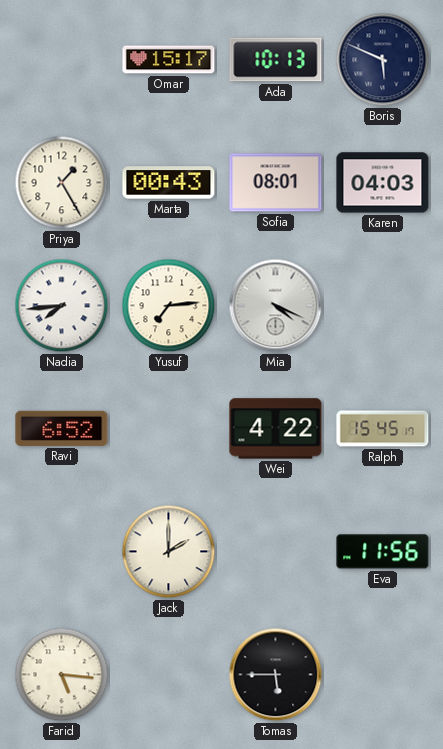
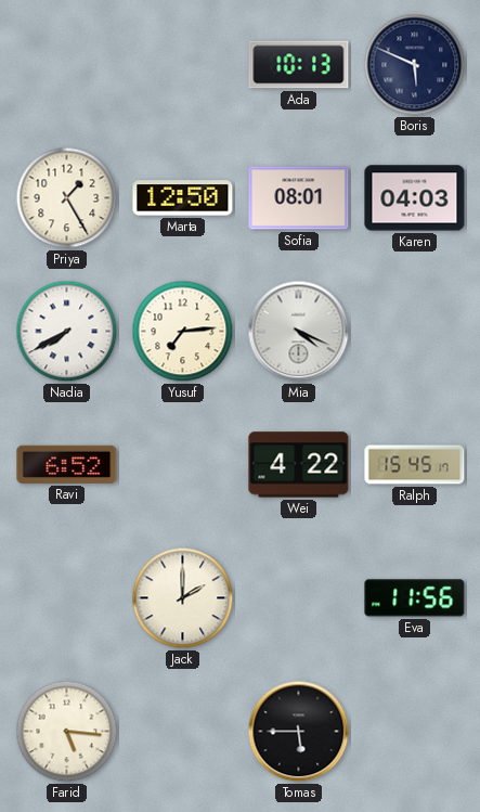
Omar: 15:17 -> none (169, 60)
Marta: 00:43 -> 12:50 (183, 198)
Nadia: 7:44 -> 7:40 (67, 332)
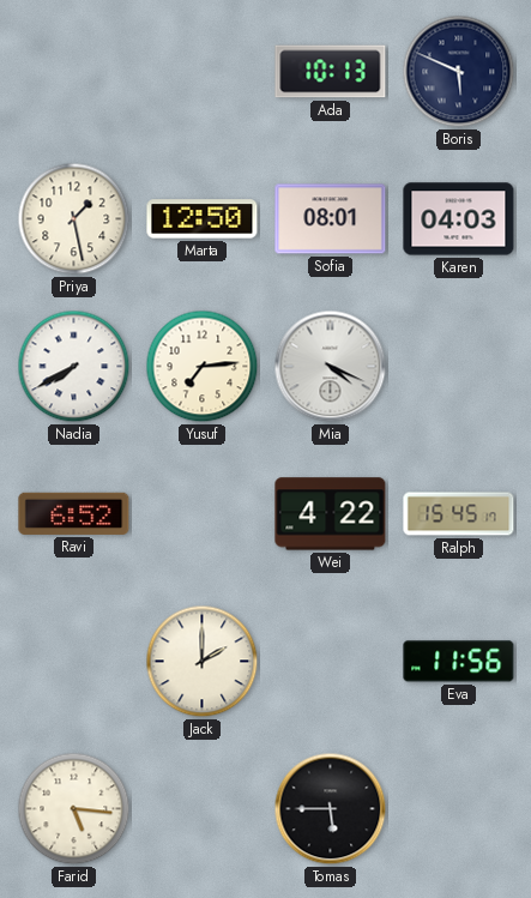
Priya: 1:25 -> 1:28 (74, 219)
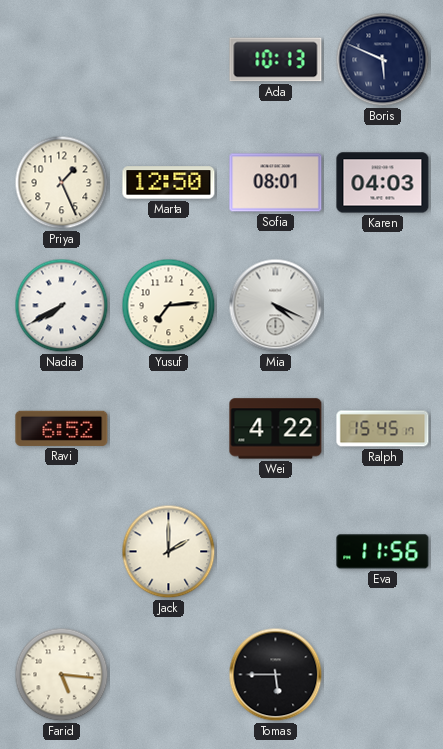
Priya: 1:28 -> 1:26 (62, 183)
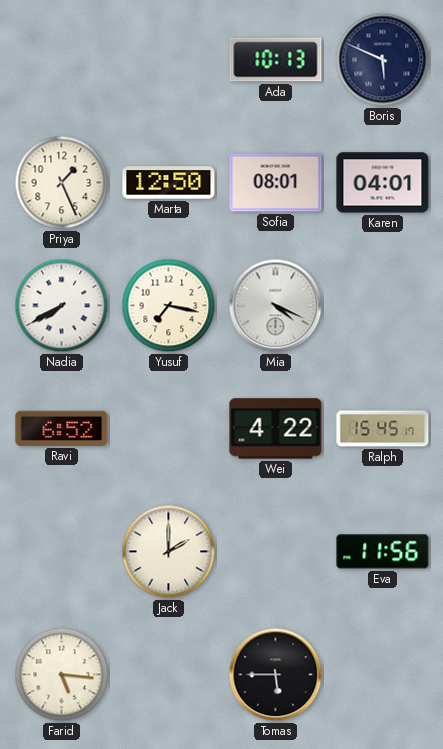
Karen: 04:03 -> 04:01 (383, 183)
Yusuf: 7:14 -> 7:17 (169, 306)
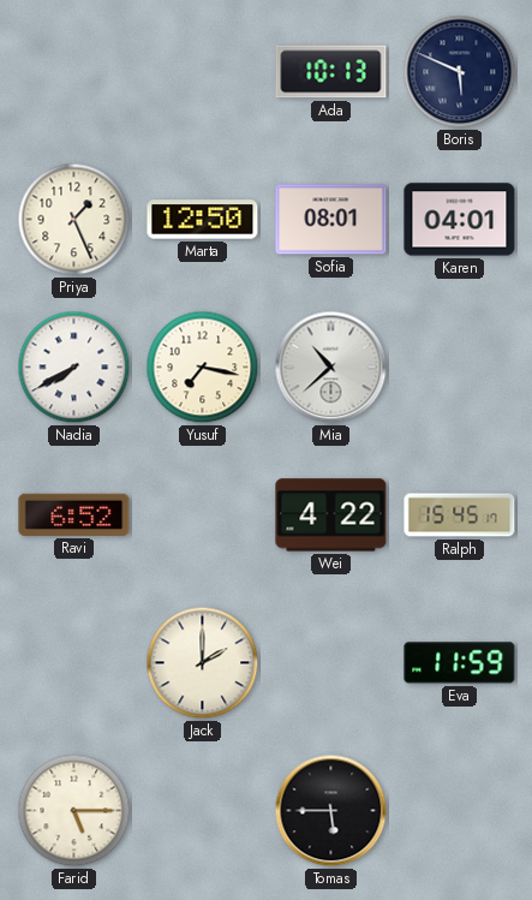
Mia: 4:19 -> 10:38 (331, 368)
Eva: 11:56 -> 11:59 (460, 663)
Farid: 5:16 -> 5:15 (74, 811)
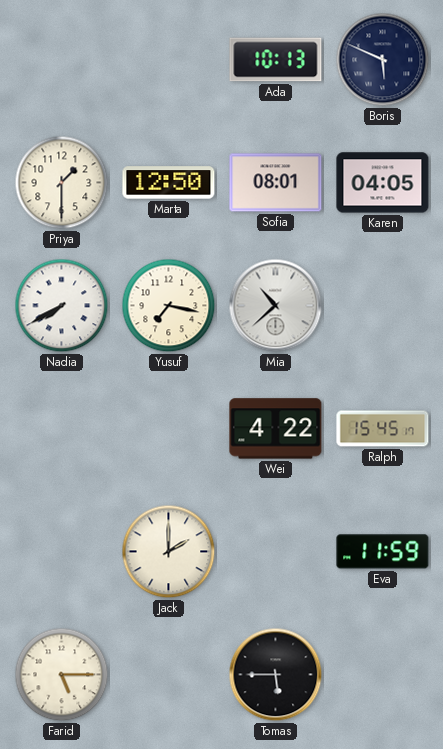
Priya: 1:26 -> 1:30 (62, 183)
Karen: 04:01 -> 04:05 (383, 183)
Ravi: 6:52 -> none (74, 514)
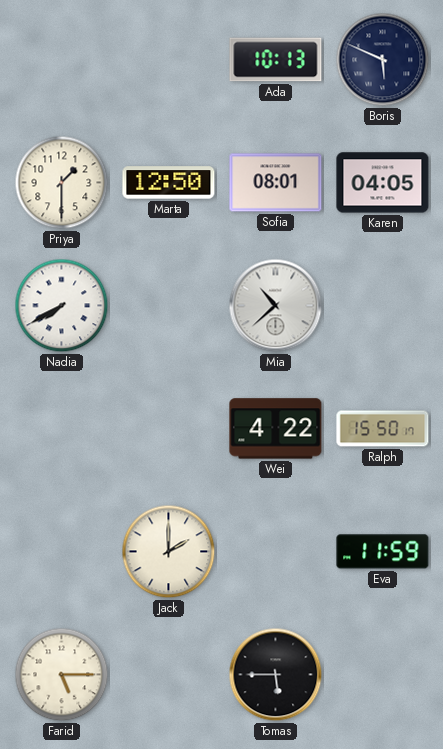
Yusuf: 7:17 -> none (169, 306)
Ralph: 15:45 -> 15:50 (383, 429)
